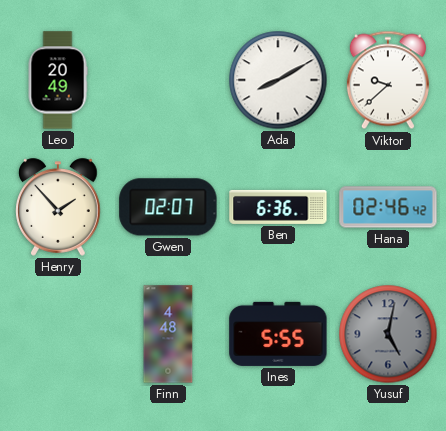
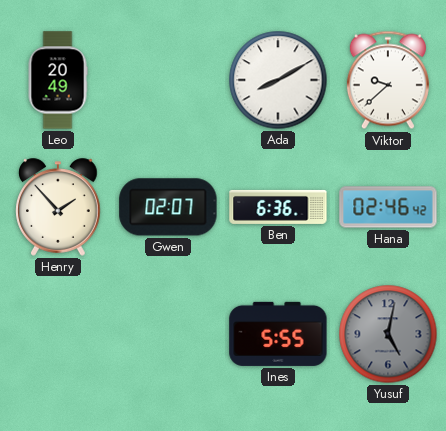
Finn: 4:48 -> none (168, 334)
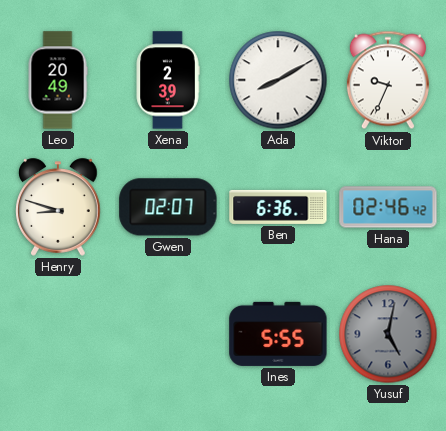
Xena: none -> 2:39 (168, 80)
Viktor: 9:38 -> 9:34 (388, 80)
Henry: 1:53 -> 8:48 (58, 207)
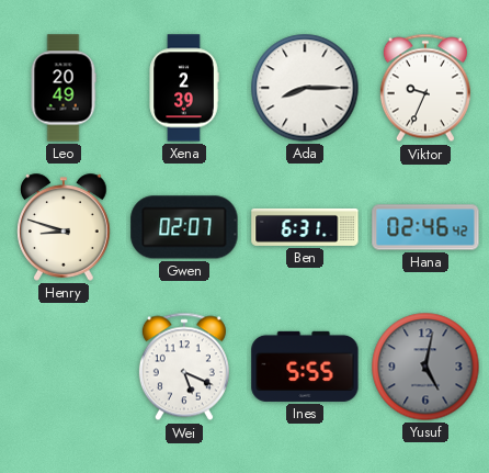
Ada: 8:10 -> 8:15 (305, 88)
Ben: 6:36 -> 6:31 (305, 227)
Wei: none -> 5:19 (184, 367)
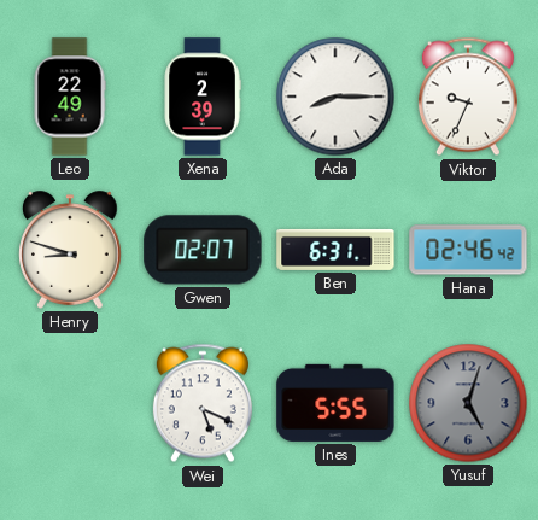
Leo: 20:49 -> 22:49 (70, 97)
Yusuf: 5:02 -> 5:03 (468, 403)
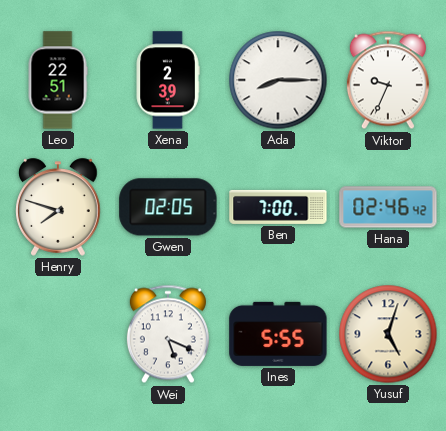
Leo: 22:49 -> 22:51 (58, 80)
Henry: 8:48 -> 7:48 (58, 207)
Gwen: 02:07 -> 02:05 (168, 207)
Ben: 6:31 -> 7:00 (278, 207)
Yusuf dial: grey -> cream (388, 334)
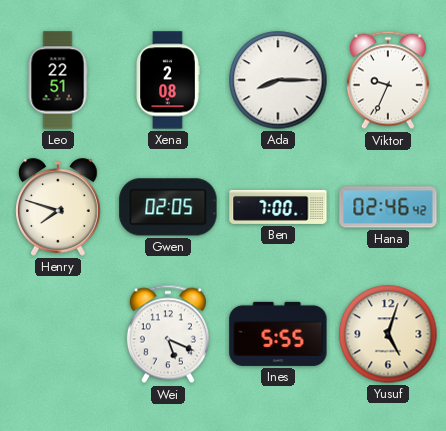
Xena: 2:39 -> 2:08 (168, 80)
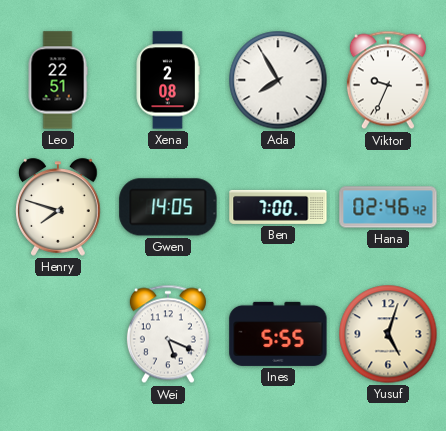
Ada: 8:15 -> 7:55 (278, 80)
Gwen: 02:05 -> 14:05 (168, 207)
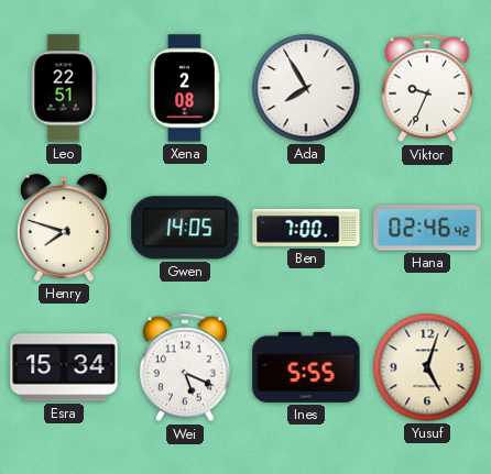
Esra: none -> 15:34 (64, 367)
